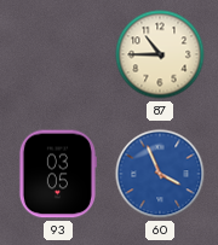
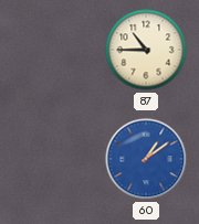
93: 03:05 -> none (57, 174)
60: 3:56 -> 1:09 (146, 159)
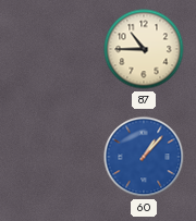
60: 1:09 -> 1:07 (144, 157)
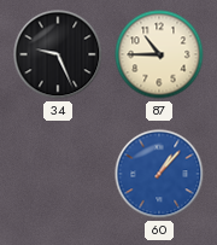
34: none -> 9:26 (58, 54)
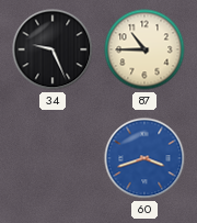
60: 1:07 -> 3:42 (144, 158)
